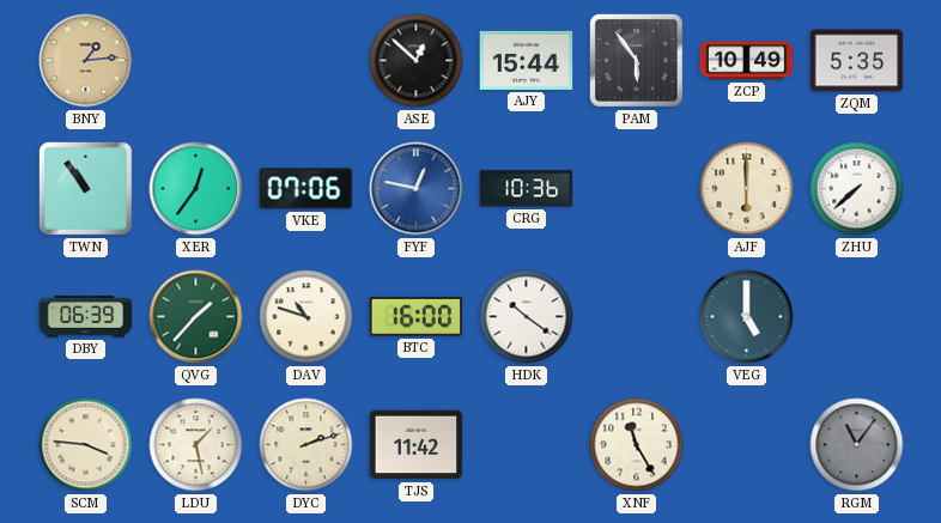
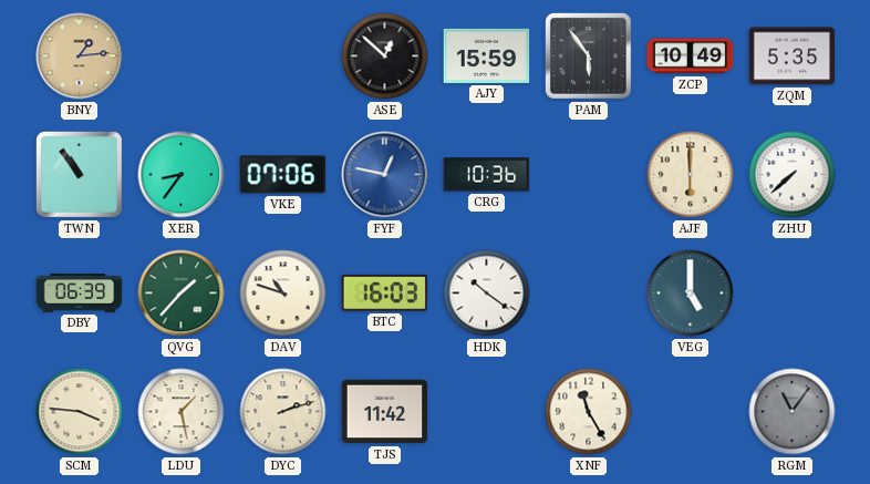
AJY: 15:44 -> 15:59 (487, 55)
XER: 12:36 -> 8:36 (182, 175)
BTC: 16:00 -> 16:03 (385, 292)
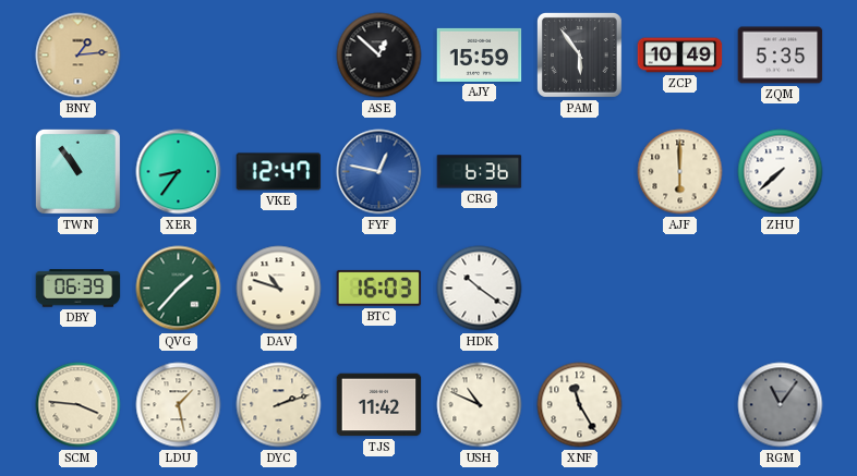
VKE: 07:06 -> 12:47 (279, 172)
CRG: 10:36 -> 6:36 (480, 172)
VEG: 5:00 -> none (691, 294)
USH: none -> 10:49 (480, 405)
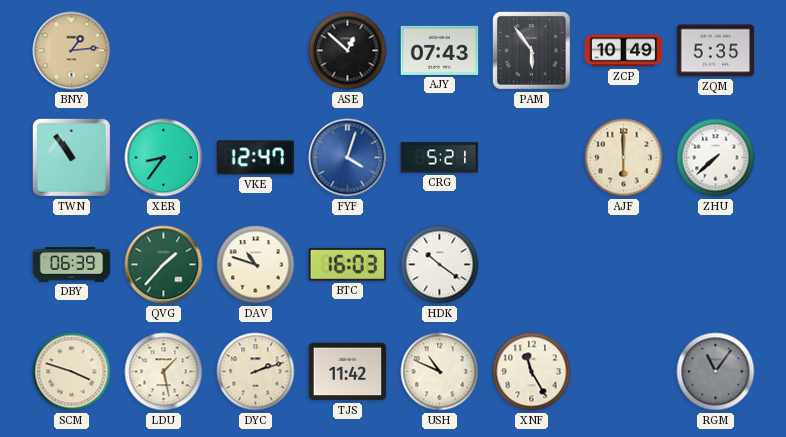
AJY: 15:59 -> 07:43 (440, 50)
FYF: 12:47 -> 4:03 (348, 158)
CRG: 6:36 -> 5:21 (440, 158)
SCM: 3:46 -> 3:48 (72, 372)
